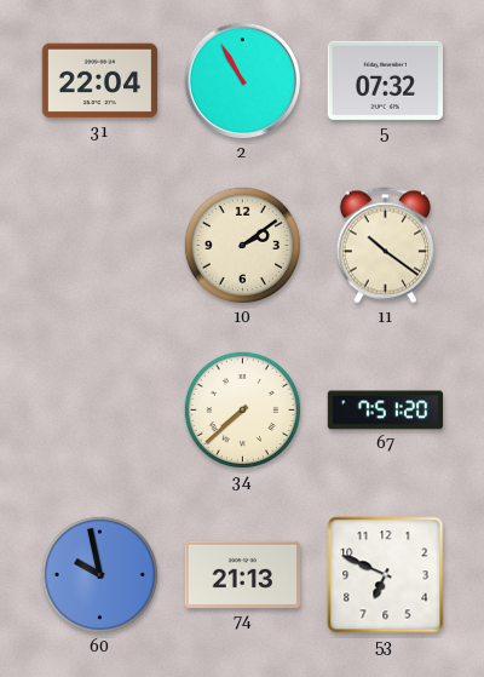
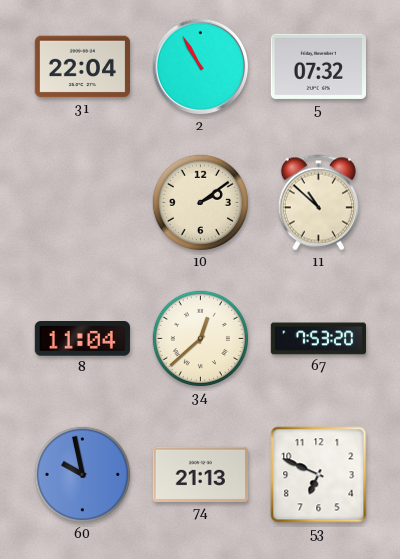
11: 10:21 -> 10:52 (318, 203)
8: none -> 11:04 (82, 339)
34: 7:38 -> 12:38 (200, 338)
67: 7:51 -> 7:53 (319, 339)
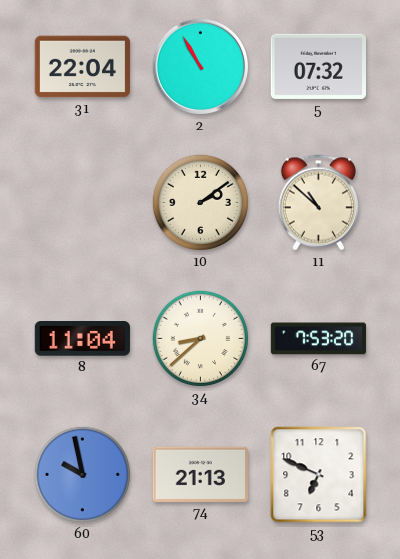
34: 12:38 -> 8:38 (200, 338)
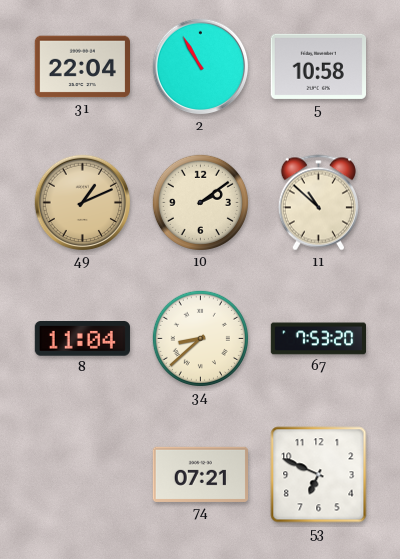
5: 07:32 -> 10:58 (318, 66)
49: none -> 1:11 (83, 203)
60: 9:58 -> none (82, 474)
74: 21:13 -> 07:21 (200, 474)
